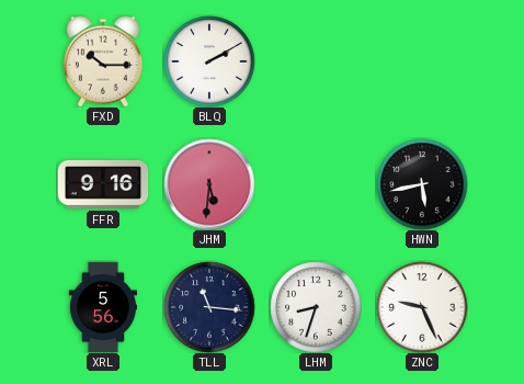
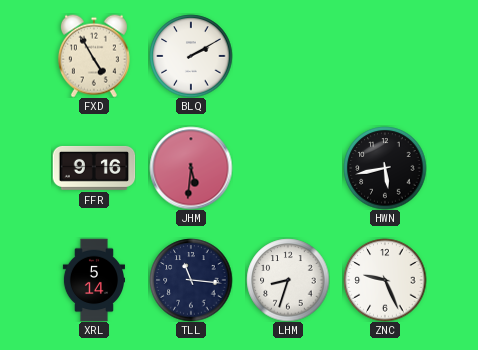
FXD: 10:15 -> 4:55 (94, 56)
XRL: 5:56 -> 5:14 (93, 280)
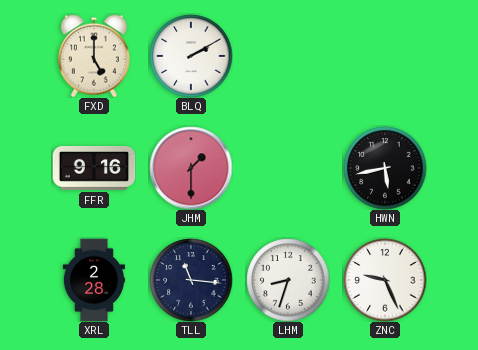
FXD: 4:55 -> 5:00 (94, 56)
JHM: 5:31 -> 1:30 (191, 168)
XRL: 5:14 -> 2:28 (93, 280)
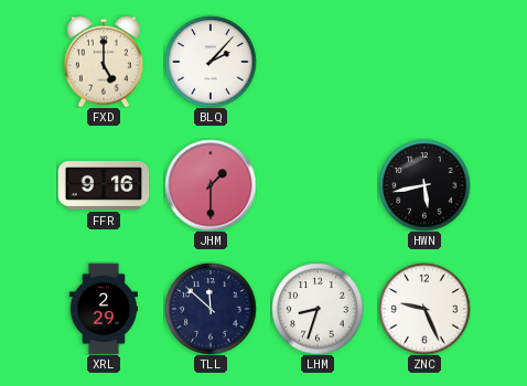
BLQ: 2:10 -> 2:07 (211, 62)
XRL: 2:28 -> 2:29 (103, 309)
TLL: 11:16 -> 11:52 (211, 309)
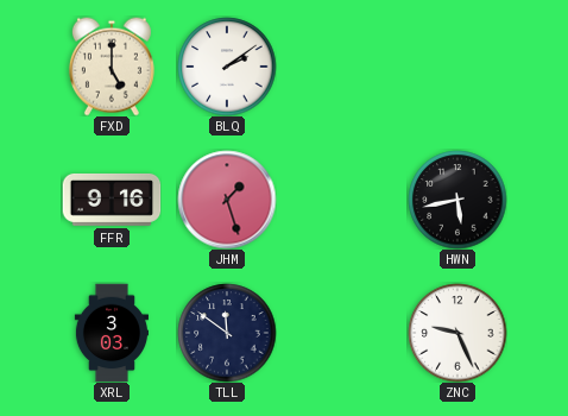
BLQ: 2:07 -> 2:09 (227, 67)
JHM: 1:30 -> 1:27 (227, 200)
XRL: 2:29 -> 3:03 (111, 333)
TLL: 11:52 -> 11:51 (227, 333)
LHM: 8:33 -> none (318, 309)
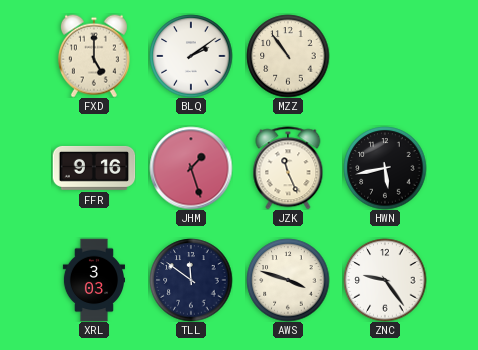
MZZ: none -> 10:54 (288, 56)
JZK: none -> 11:26 (288, 168)
AWS: none -> 3:48 (288, 280)
ZNC: 9:26 -> 9:24 (385, 280)
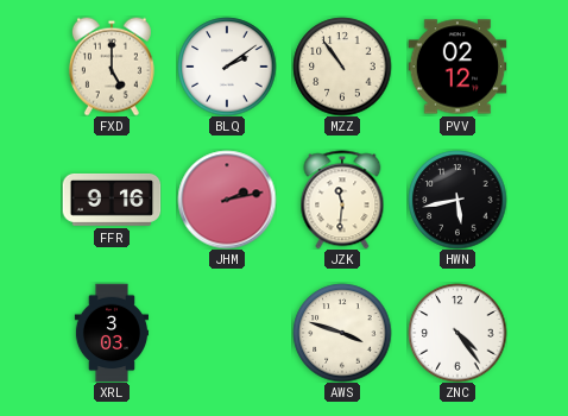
PVV: none -> 02:12 (457, 67)
JHM: 1:27 -> 2:13 (227, 200)
JZK: 11:26 -> 11:31 (342, 200)
TLL: 11:51 -> none (191, 280)
ZNC: 9:24 -> 4:24 (457, 333)
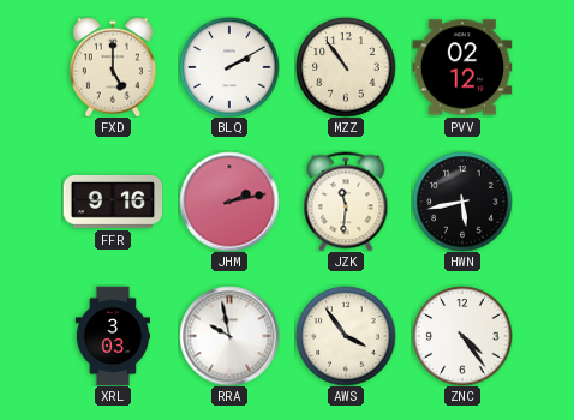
BLQ: 2:09 -> 2:10 (229, 67)
RRA: none -> 9:58 (229, 336)
AWS: 3:48 -> 3:54 (346, 336)
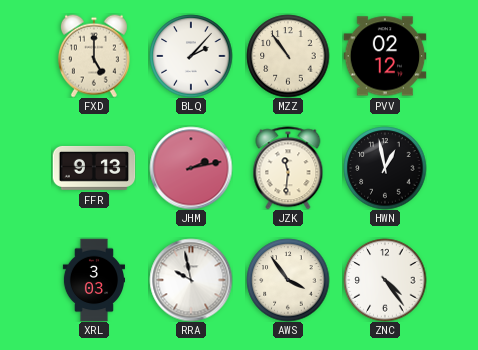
BLQ: 2:10 -> 2:07 (191, 56)
FFR: 9:16 -> 9:13 (94, 168)
HWN: 5:43 -> 12:58 (385, 168)
